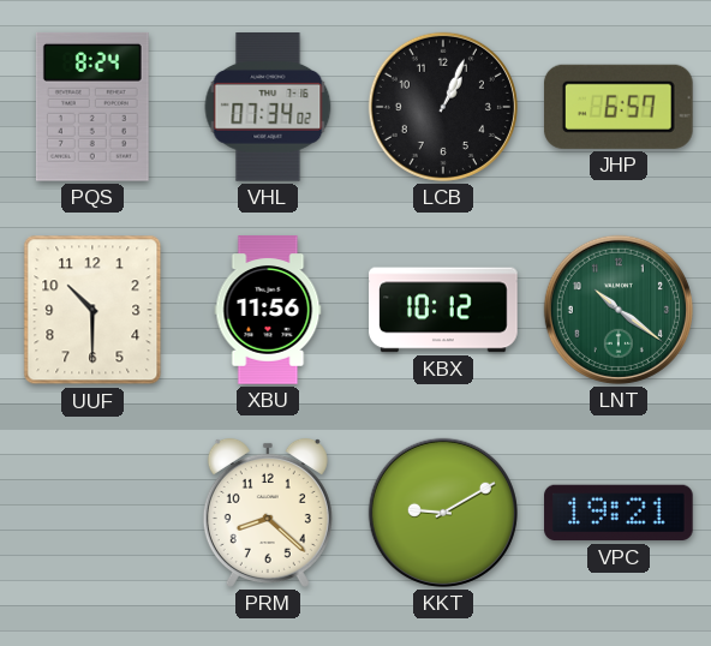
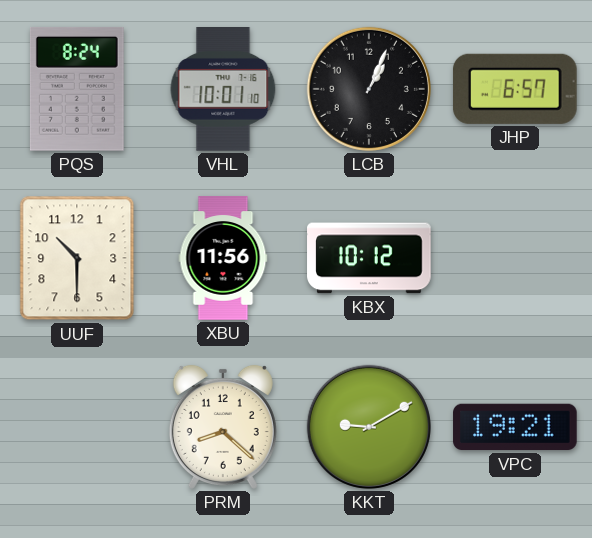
VHL: 07:34 -> 10:01 (223, 90)
LNT: 10:21 -> none (619, 310)
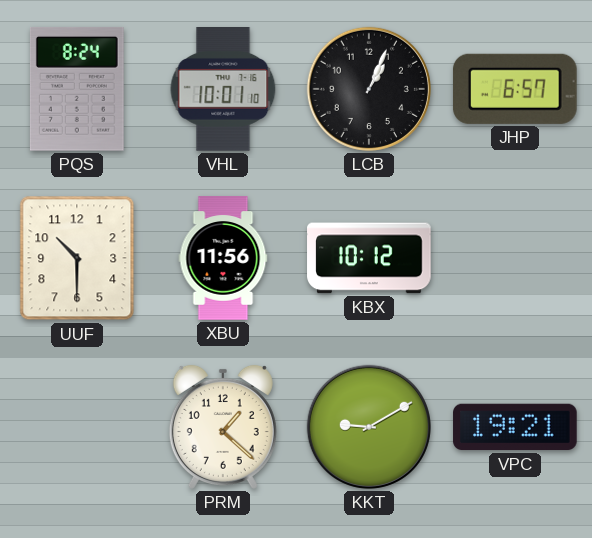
PRM: 8:22 -> 1:22 (223, 427)
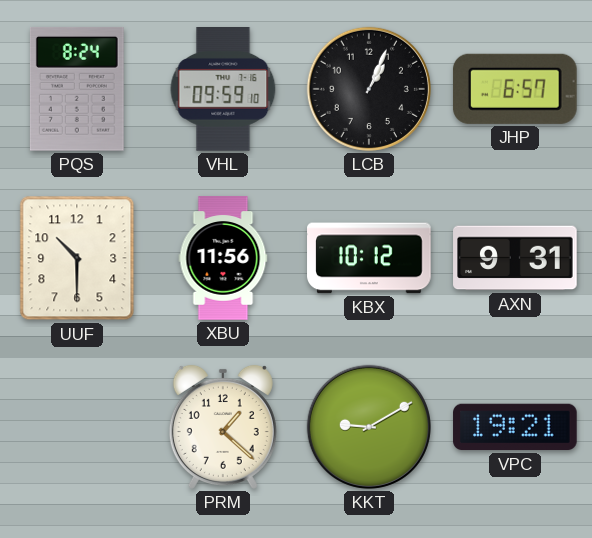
VHL: 10:01 -> 09:59 (223, 90)
AXN: none -> 9:31 (515, 258)
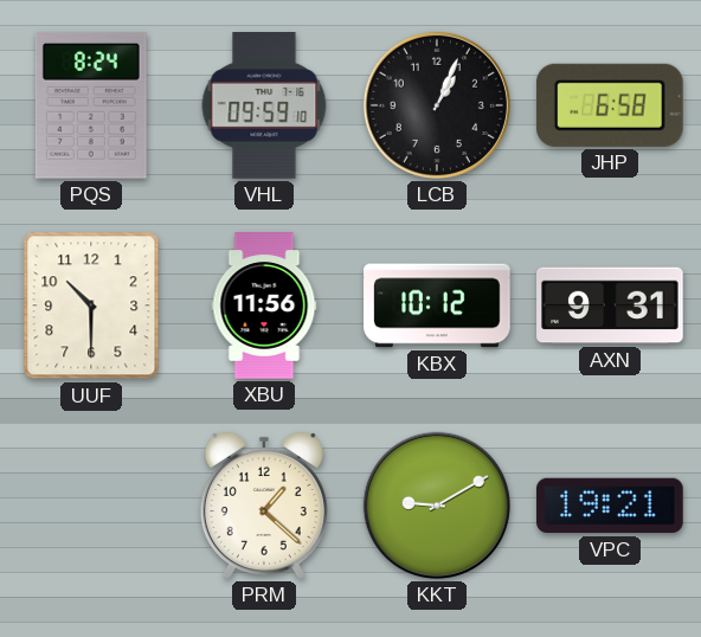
JHP: 6:57 -> 6:58 (610, 105)
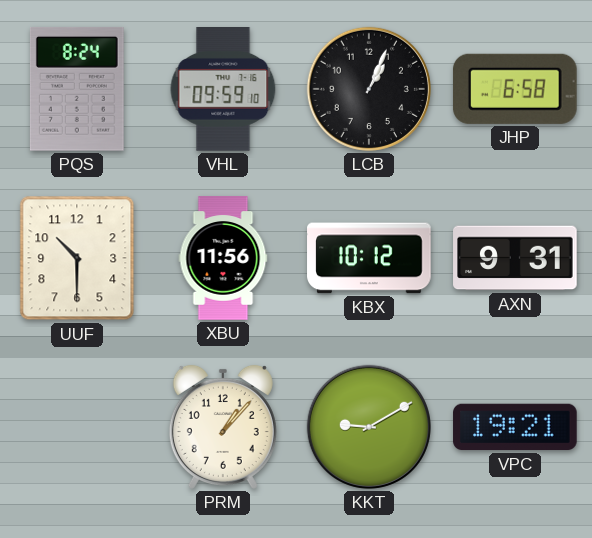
PRM: 1:22 -> 1:07 (223, 427)
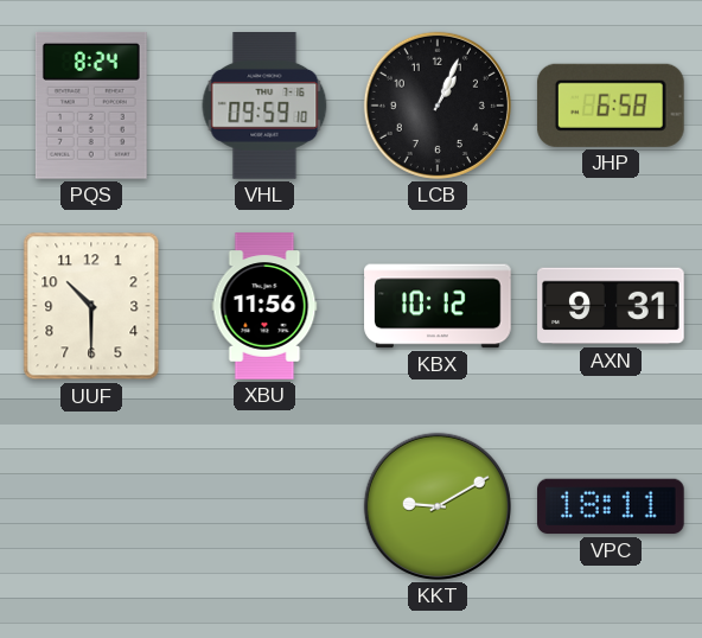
PRM: 1:07 -> none (223, 427)
VPC: 19:21 -> 18:11 (611, 506)
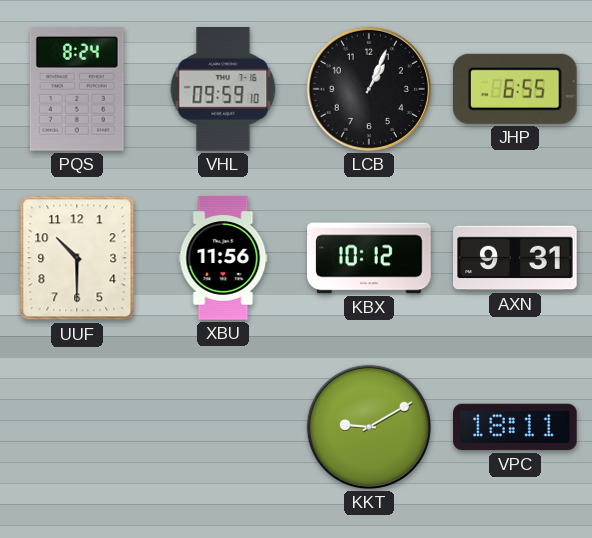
JHP: 6:58 -> 6:55 (515, 89)
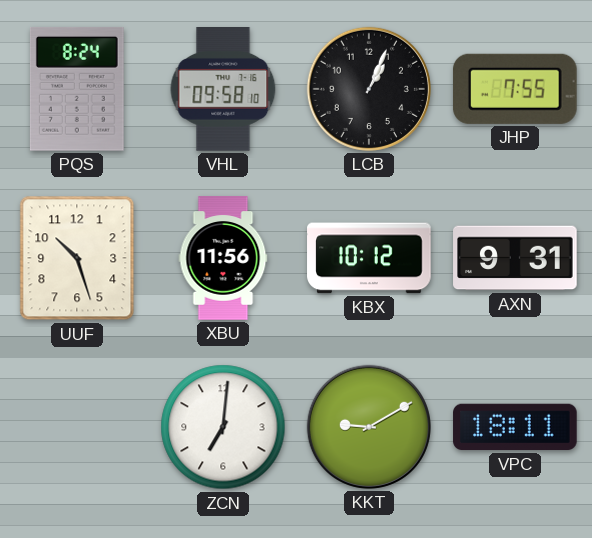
VHL: 09:59 -> 09:58 (223, 90)
JHP: 6:55 -> 7:55 (515, 89)
UUF: 10:30 -> 10:27 (77, 258)
ZCN: none -> 7:01 (223, 427)
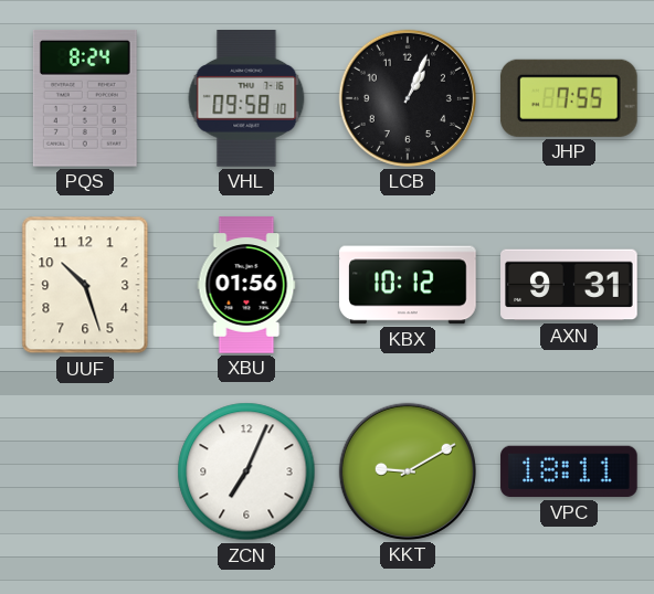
XBU: 11:56 -> 01:56 (246, 285)
ZCN: 7:01 -> 7:04 (246, 471)
